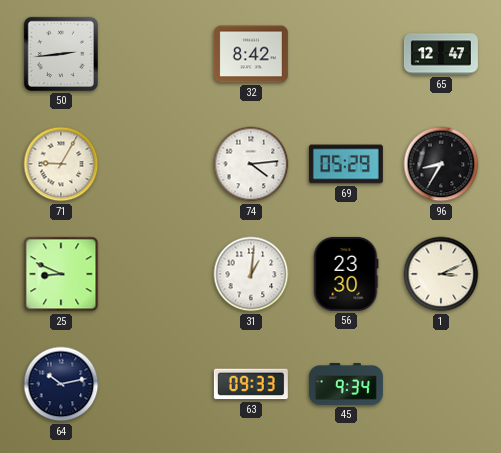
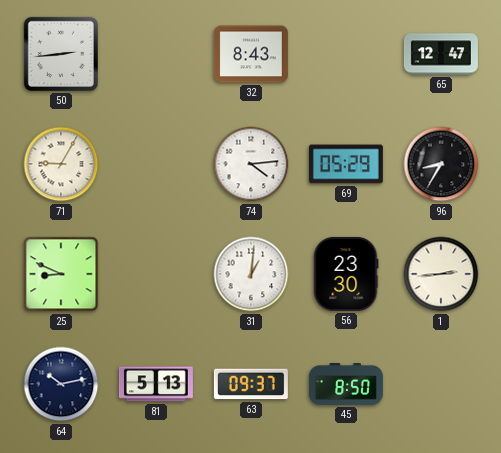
32: 8:42 -> 8:43 (251, 54)
1: 3:11 -> 2:44 (441, 274)
81: none -> 5:13 (156, 384)
63: 09:33 -> 09:37 (251, 384)
45: 9:34 -> 8:50 (346, 385)
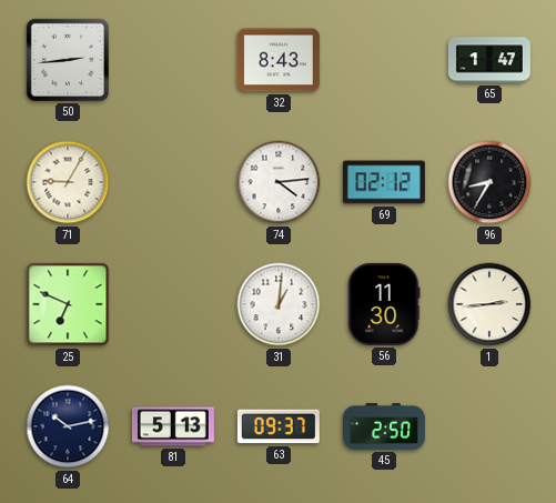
65: 12:47 -> 1:47 (489, 60)
69: 05:29 -> 02:12 (384, 182)
25: 8:49 -> 6:49 (68, 304)
56: 23:30 -> 11:30 (384, 304)
45: 8:50 -> 2:50 (384, 427)
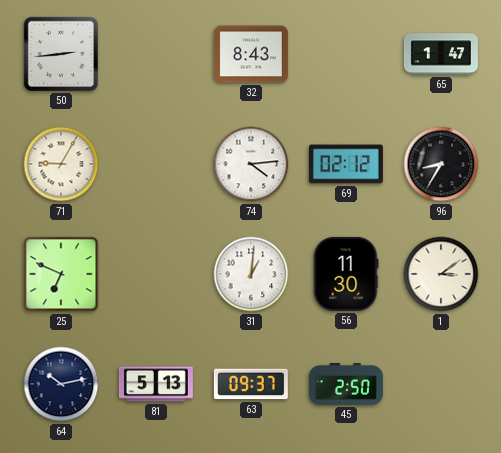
1: 2:44 -> 3:09 (441, 274)
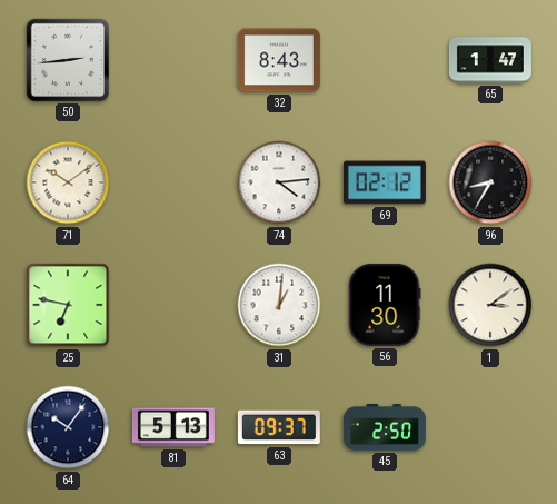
71: 9:05 -> 10:09 (68, 182)
25: 6:49 -> 6:47 (68, 305)
64: 10:13 -> 10:06 (68, 427)
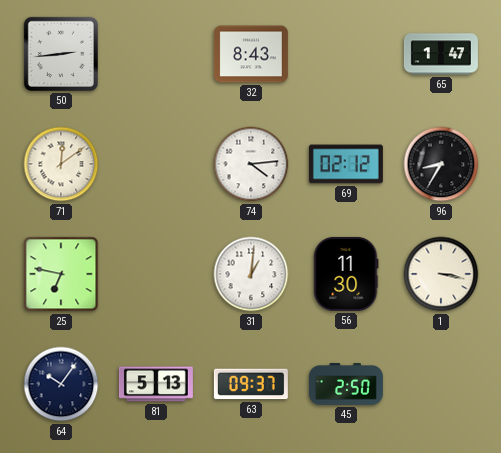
71: 10:09 -> 12:09 (61, 164)
1: 3:09 -> 3:17 (441, 274)
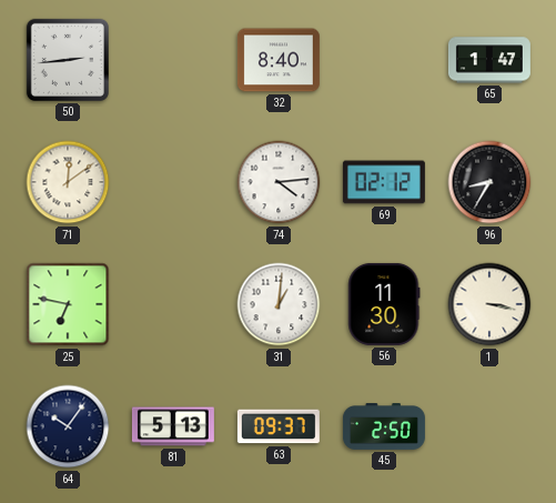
32: 8:43 -> 8:40 (279, 60)
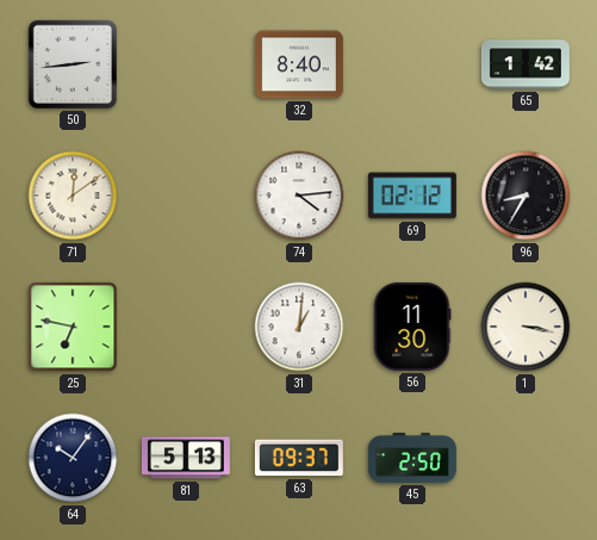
65: 1:47 -> 1:42 (526, 64)
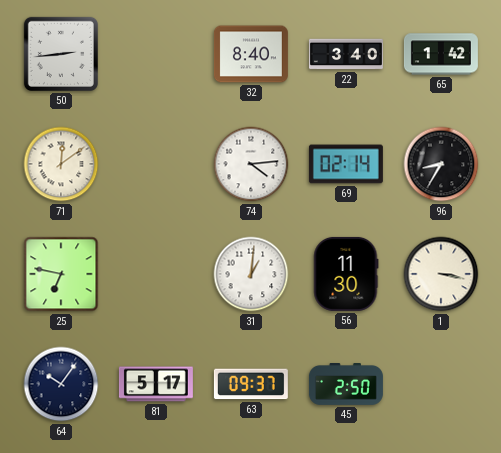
22: none -> 3:40 (346, 54)
69: 02:12 -> 02:14 (346, 164)
81: 5:13 -> 5:17 (156, 384)
